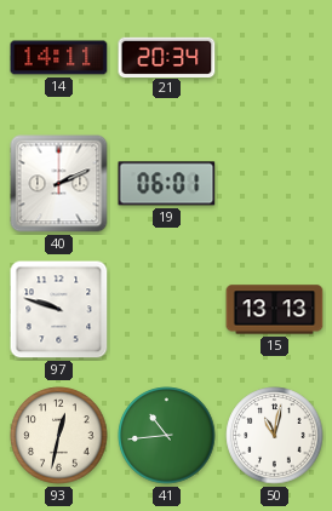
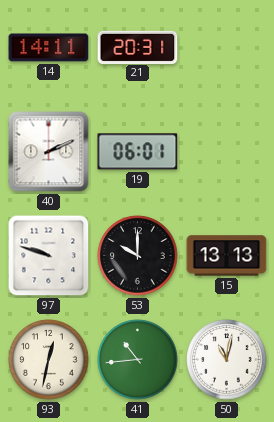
21: 20:34 -> 20:31 (138, 47)
53: none -> 10:00 (138, 256)
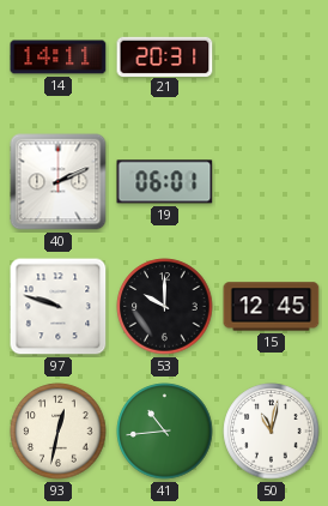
15: 13:13 -> 12:45 (272, 307)
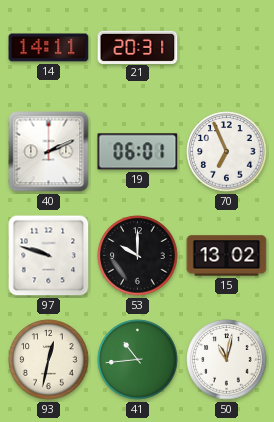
70: none -> 6:56 (227, 152)
15: 12:45 -> 13:02 (227, 256)
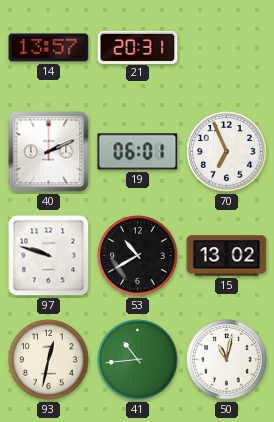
14: 14:11 -> 13:57 (49, 48)
53: 10:00 -> 10:40 (138, 256)
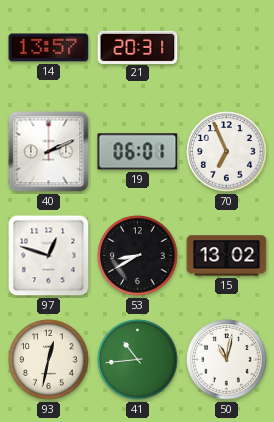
97: 9:48 -> 12:48 (49, 256)
53: 10:40 -> 8:40 (138, 256)
